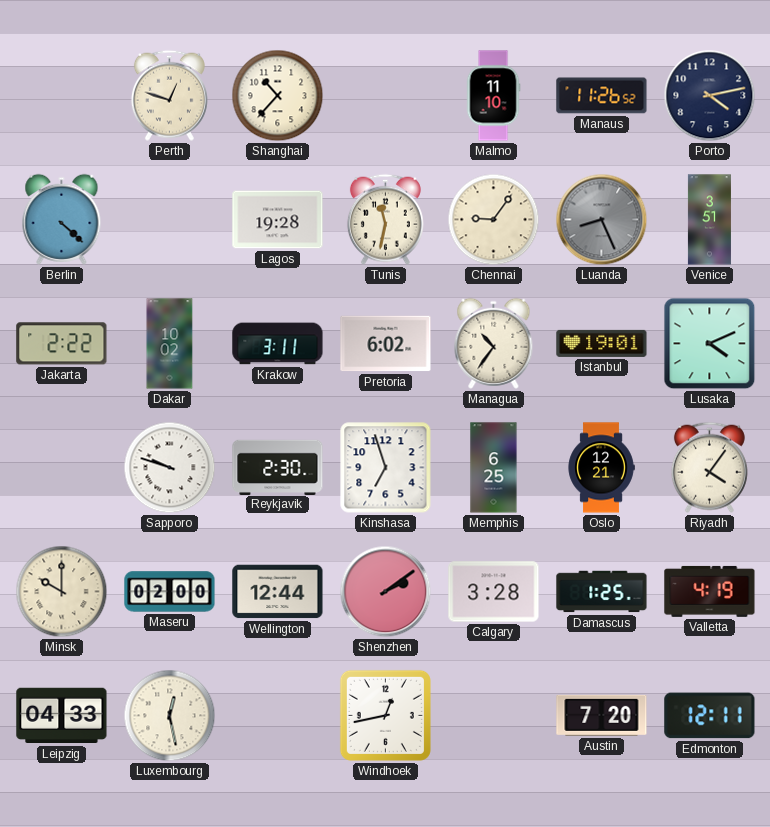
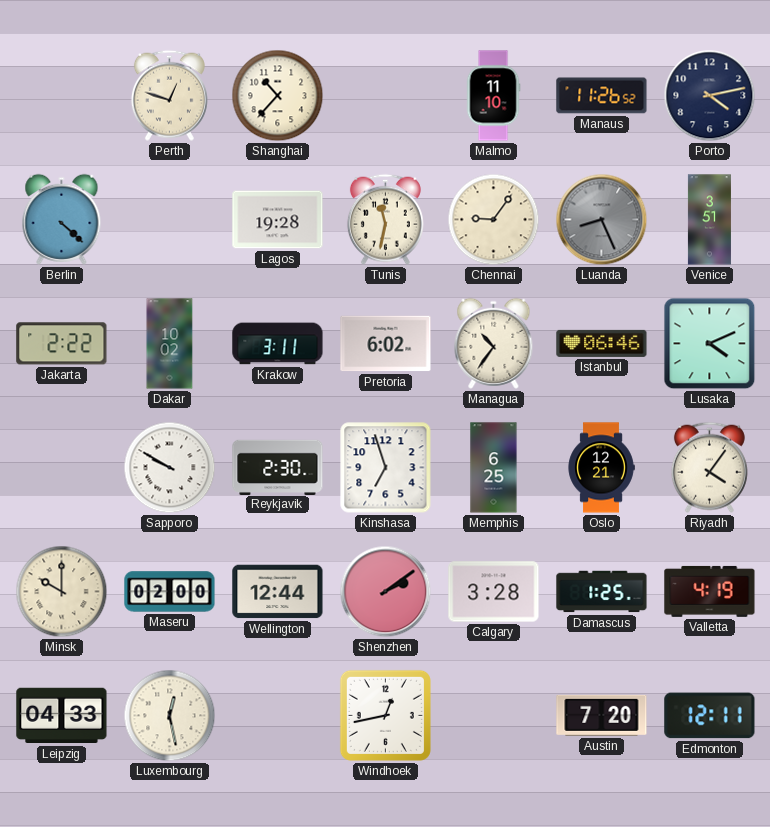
Istanbul: 19:01 -> 06:46 (602, 343)
Sapporo: 9:48 -> 9:50 (170, 468)
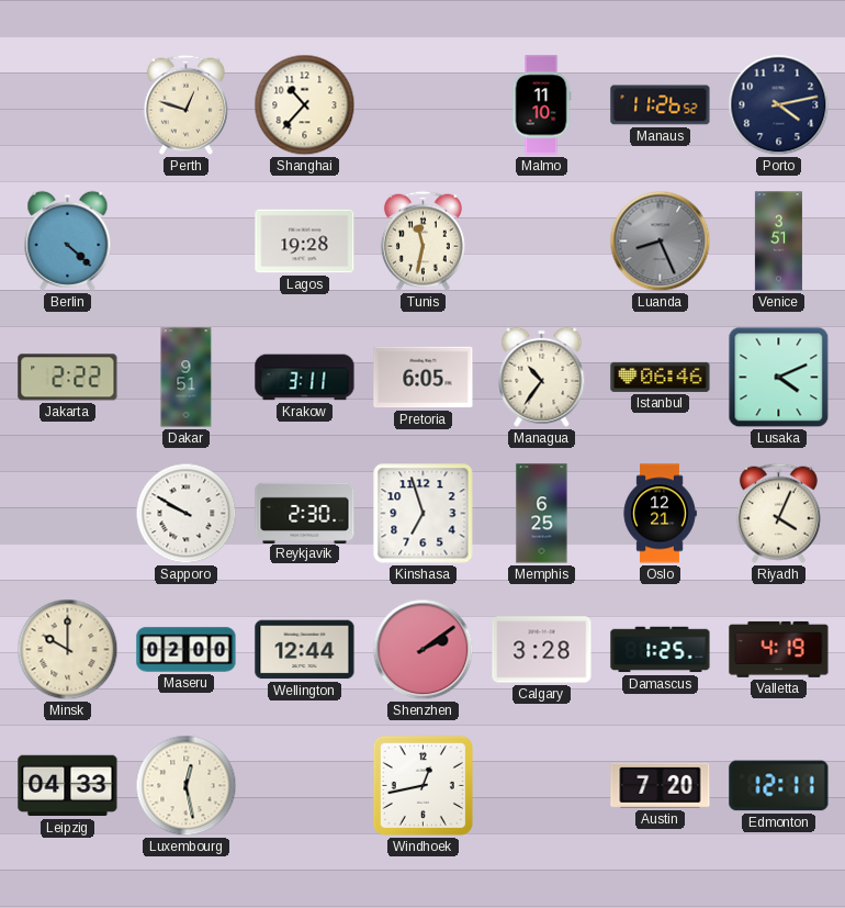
Chennai: 9:06 -> none (494, 220)
Dakar: 10:02 -> 9:51 (187, 378)
Pretoria: 6:02 -> 6:05 (424, 378)
Riyadh: 4:06 -> 4:04 (778, 513)
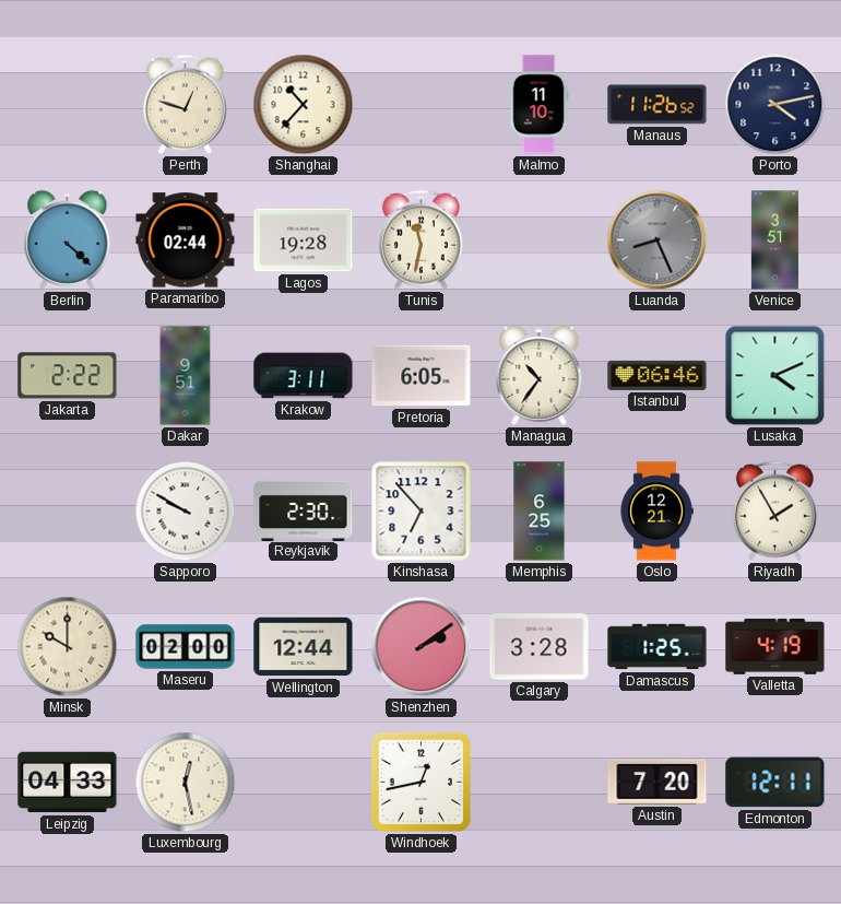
Paramaribo: none -> 02:44 (186, 240)
Kinshasa: 6:57 -> 6:53 (422, 512)
Riyadh: 4:04 -> 1:55 (774, 510)
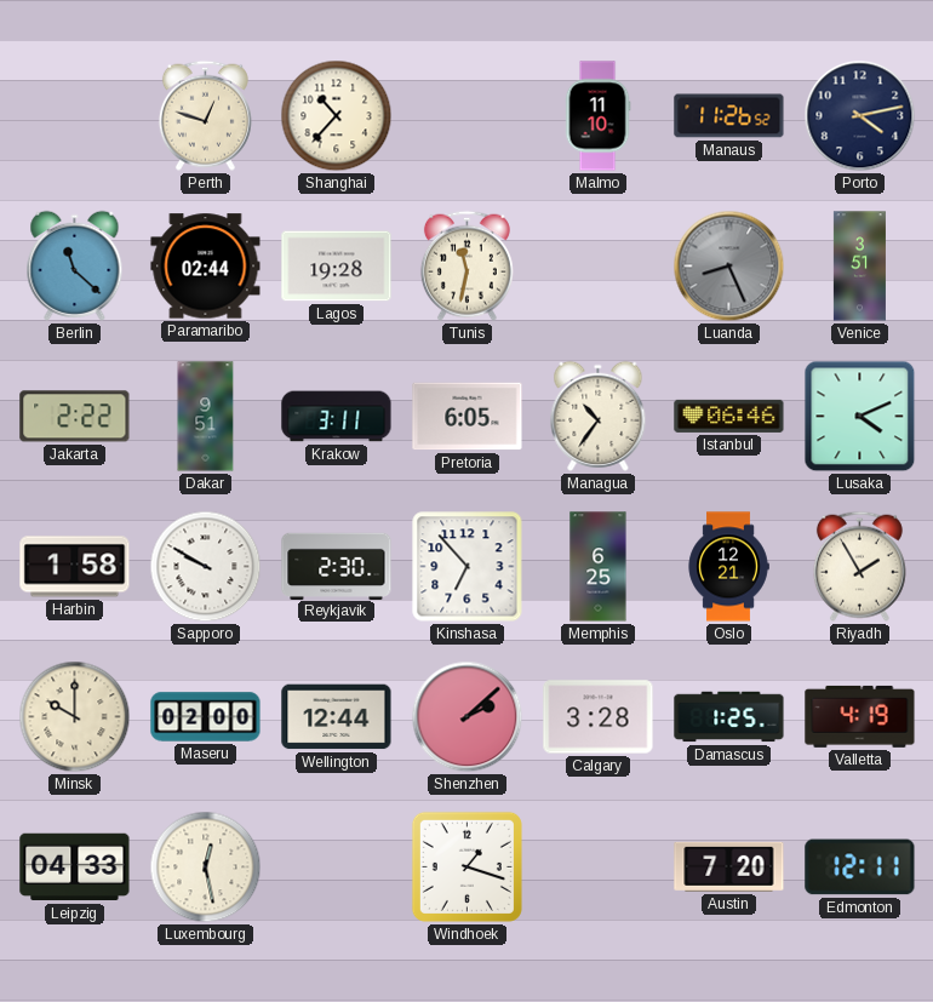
Berlin: 4:22 -> 11:22 (75, 265)
Harbin: none -> 1:58 (75, 567)
Shenzhen: 2:09 -> 2:08 (468, 717)
Windhoek: 12:43 -> 1:18 (466, 866)
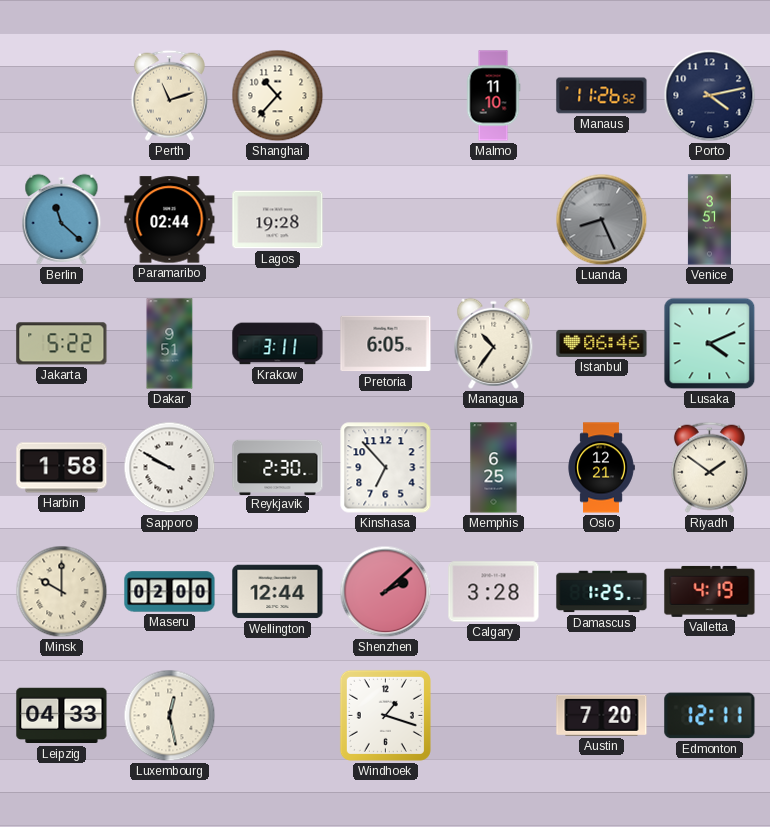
Perth: 12:48 -> 11:12 (169, 95)
Tunis: 11:32 -> none (466, 265)
Jakarta: 2:22 -> 5:22 (62, 344)
Riyadh: 1:55 -> 1:51 (709, 467)
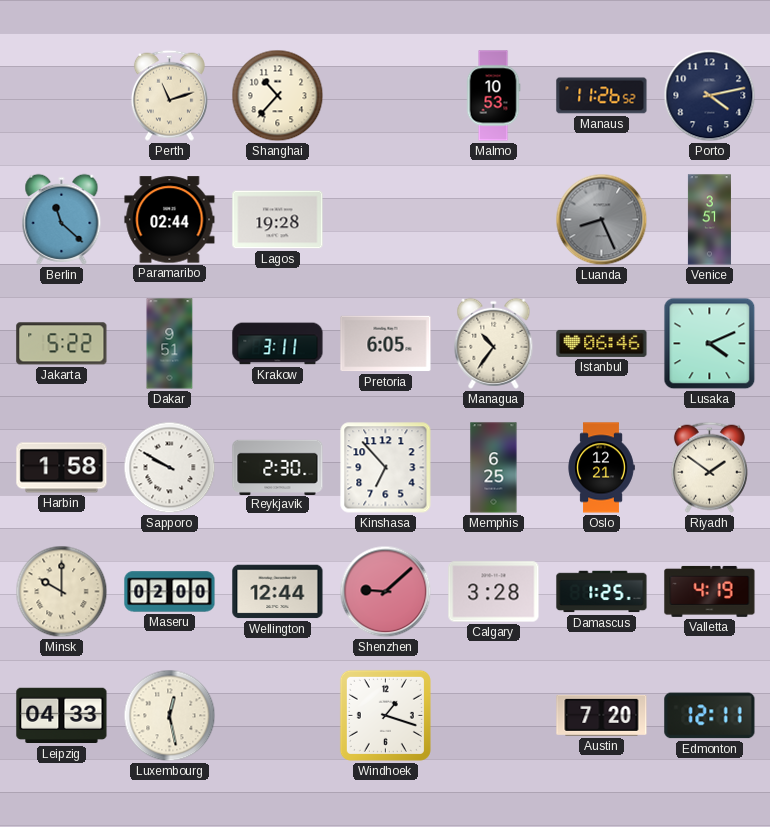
Malmo: 11:10 -> 10:53 (493, 96)
Shenzhen: 2:08 -> 9:08 (386, 592)
